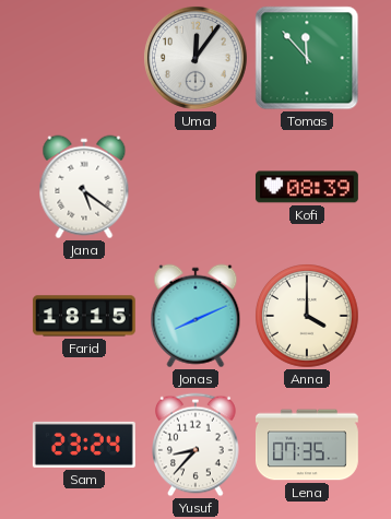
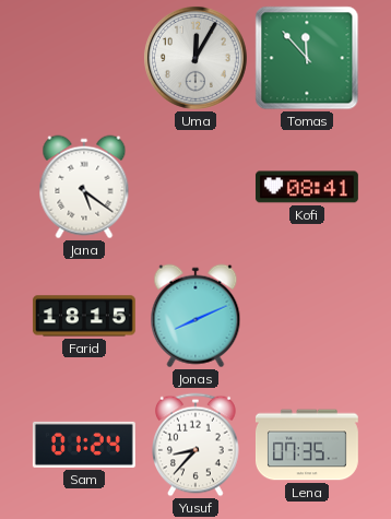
Uma: 12:06 -> 12:05 (195, 58)
Kofi: 08:39 -> 08:41 (307, 187)
Anna: 4:00 -> none (307, 316)
Sam: 23:24 -> 01:24 (84, 445)
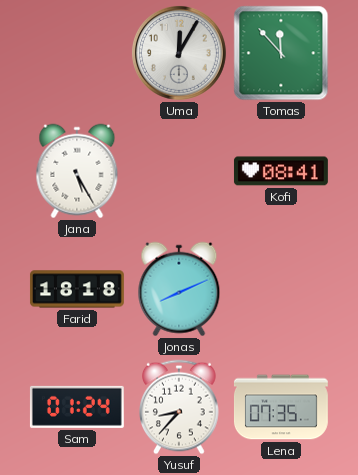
Jana: 5:21 -> 5:25 (77, 171)
Farid: 18:15 -> 18:18 (77, 289)
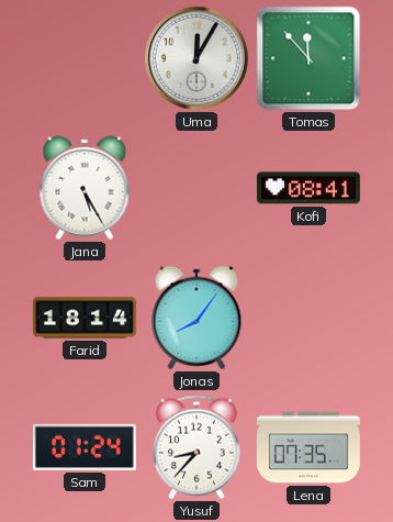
Farid: 18:18 -> 18:14 (85, 318)
Jonas: 8:11 -> 8:06 (196, 318)
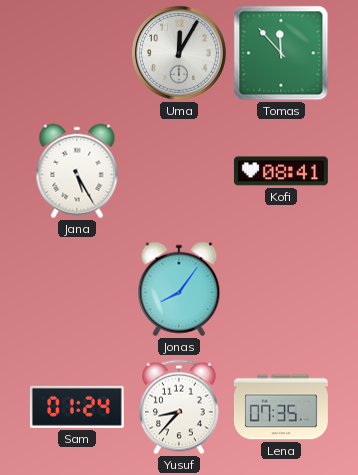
Farid: 18:14 -> none (85, 318)
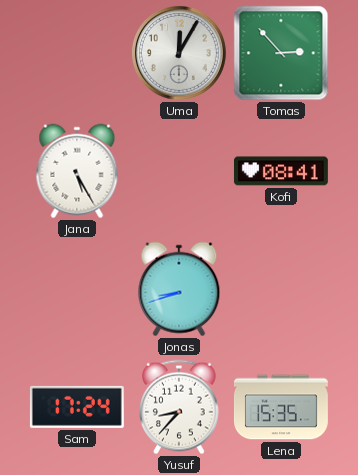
Tomas: 11:53 -> 2:53 (281, 53)
Jonas: 8:06 -> 8:42 (179, 289)
Sam: 01:24 -> 17:24 (77, 407)
Lena: 07:35 -> 15:35 (281, 407)
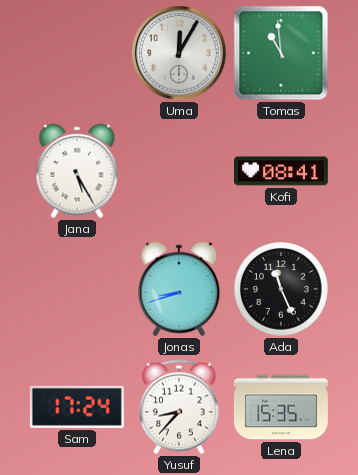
Tomas: 2:53 -> 10:59 (281, 53)
Ada: none -> 11:26 (281, 289)
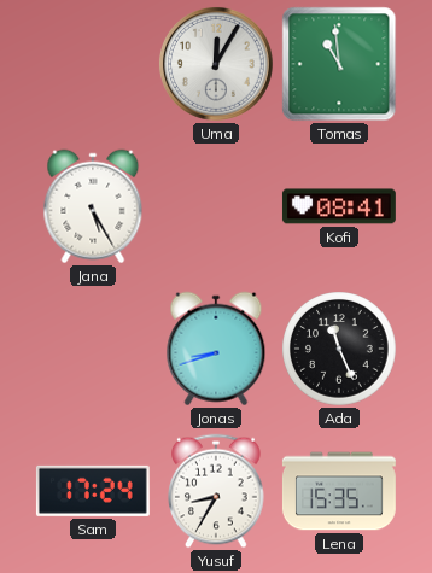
Yusuf: 8:37 -> 8:35 (216, 491)
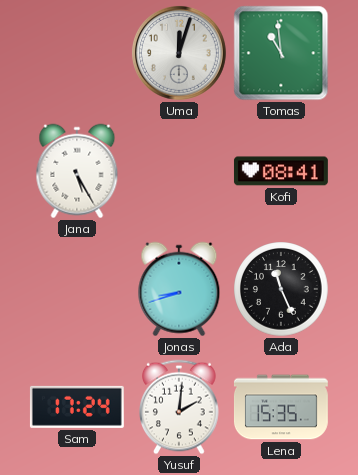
Uma: 12:05 -> 12:03 (179, 53)
Yusuf: 8:35 -> 2:01 (179, 407)
